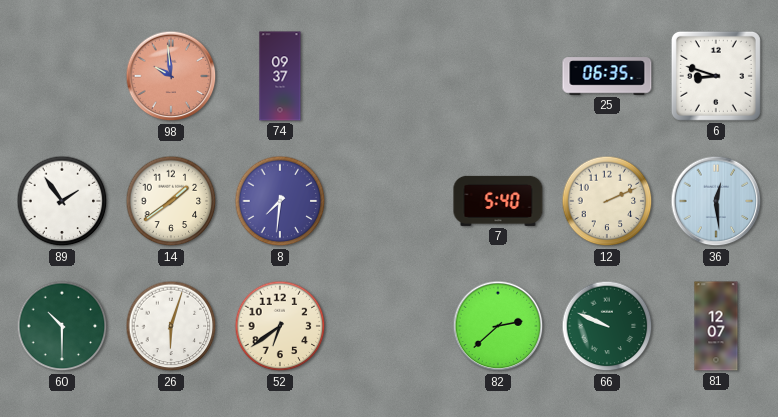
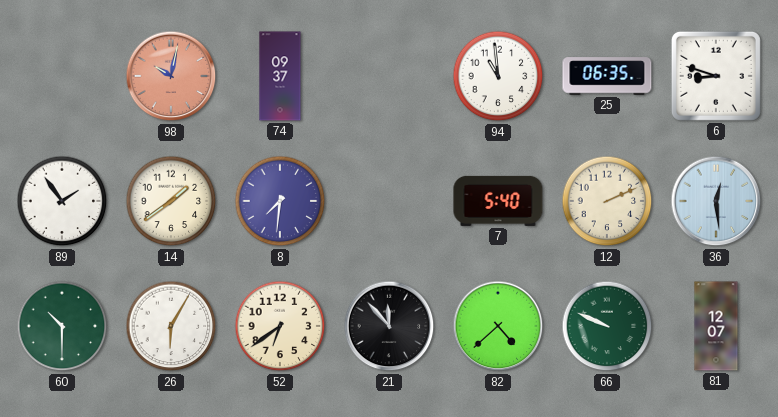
98: 9:59 -> 10:02 (171, 76)
94: none -> 10:59 (498, 76)
26: 6:03 -> 6:05 (171, 326)
21: none -> 11:53 (389, 326)
82: 2:38 -> 4:38 (498, 326)
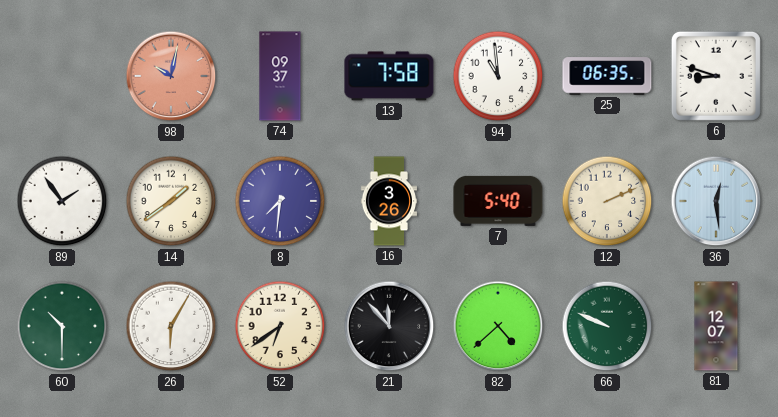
13: none -> 7:58 (389, 76)
16: none -> 3:26 (388, 201)
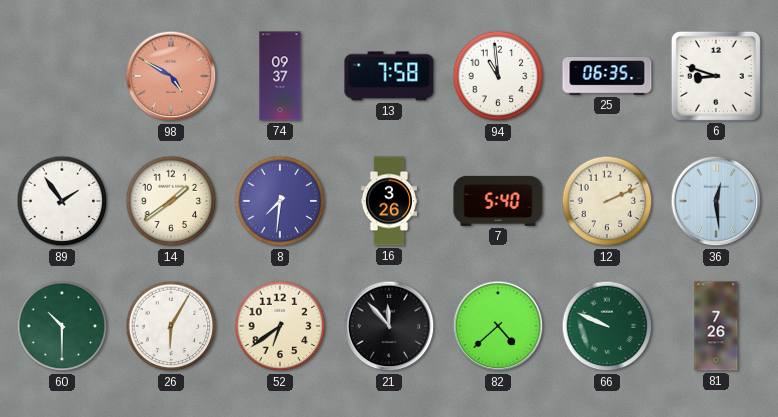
98: 10:02 -> 4:50 (171, 76)
81: 12:07 -> 7:26 (716, 326)
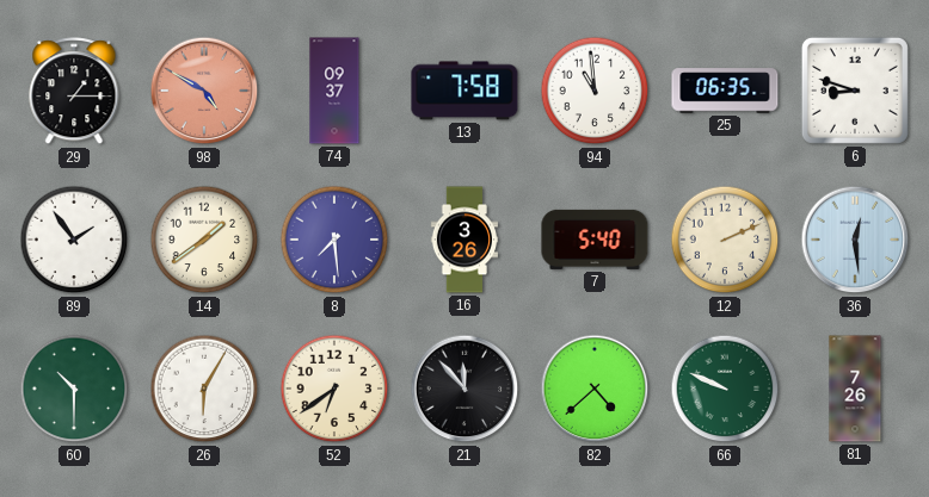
29: none -> 1:15 (74, 92)
8: 7:31 -> 7:29 (334, 240)
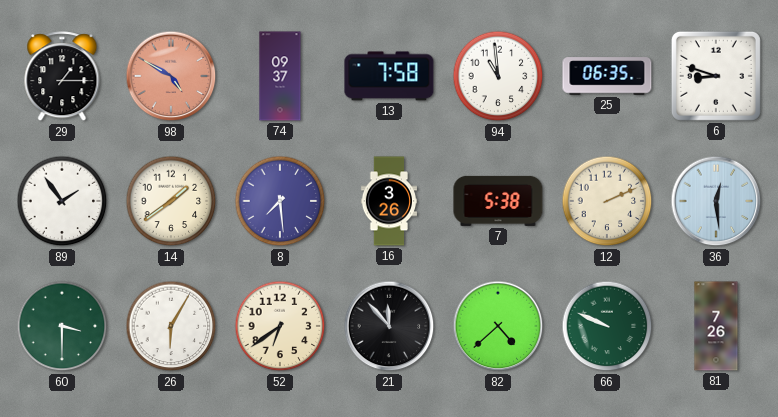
7: 5:40 -> 5:38 (498, 201)
60: 10:30 -> 3:30 (62, 326)
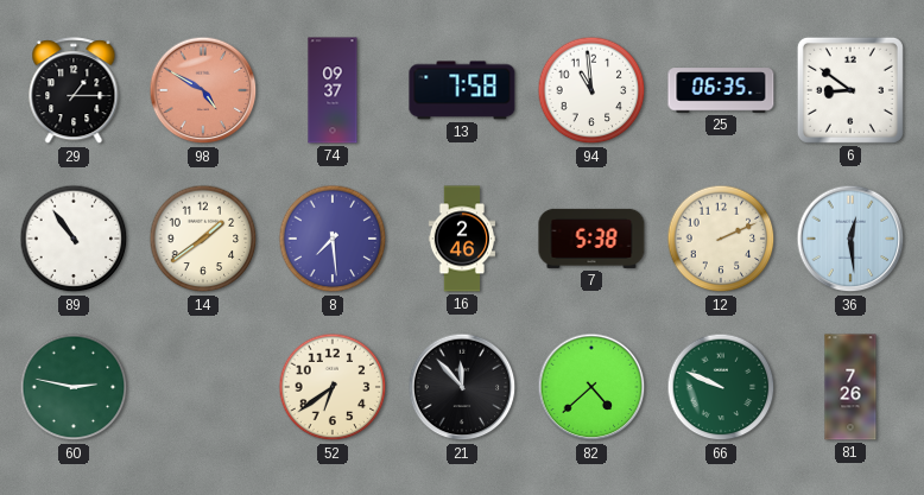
6: 8:48 -> 8:51 (850, 90)
89: 1:54 -> 10:54 (74, 239)
16: 3:26 -> 2:46 (461, 239)
60: 3:30 -> 2:47 (74, 387)
26: 6:05 -> none (171, 326)
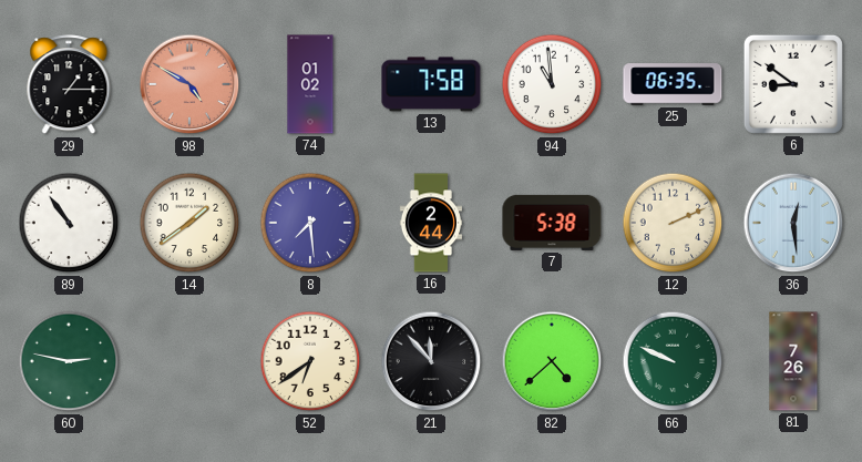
74: 09:37 -> 01:02 (310, 84)
16: 2:46 -> 2:44 (430, 223)
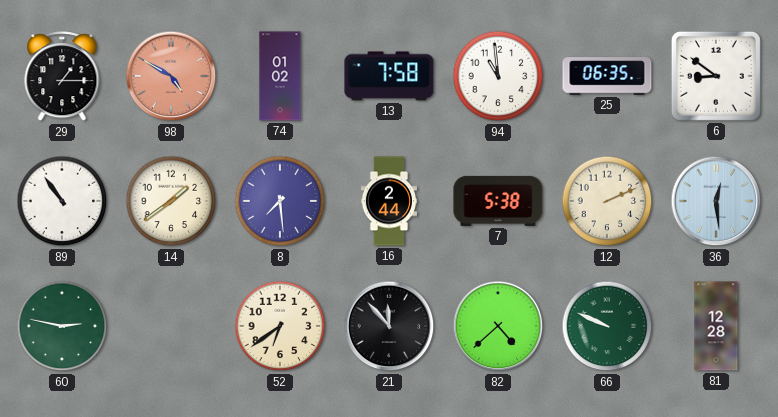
81: 7:26 -> 12:28 (716, 326)
